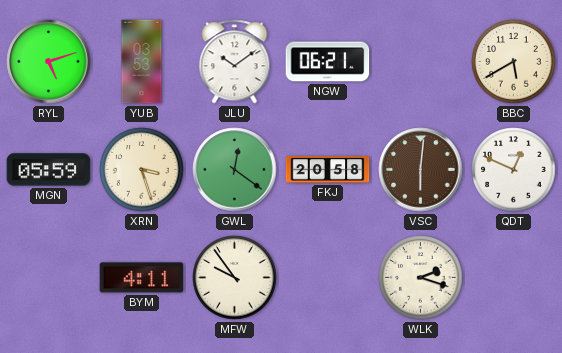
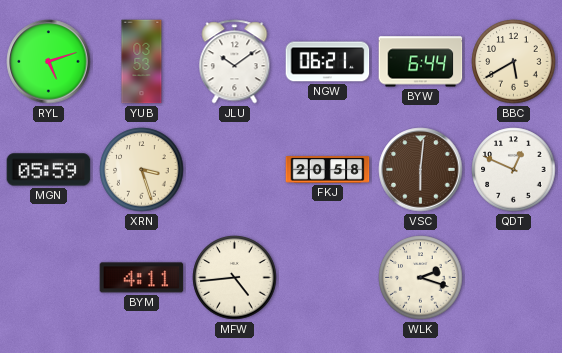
BYW: none -> 6:44 (421, 62)
GWL: 12:21 -> none (235, 170)
MFW: 9:54 -> 4:44 (235, 278)
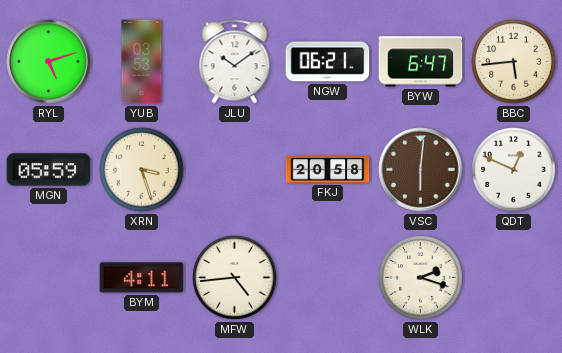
BYW: 6:44 -> 6:47 (421, 62)
BBC: 5:40 -> 5:44 (514, 62)
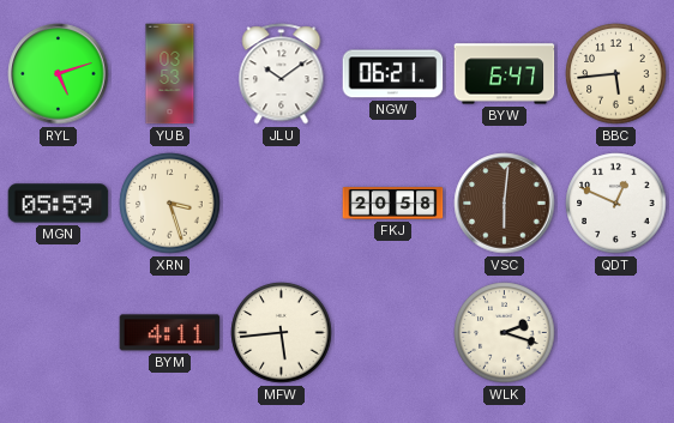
MFW: 4:44 -> 5:44 (282, 333)
